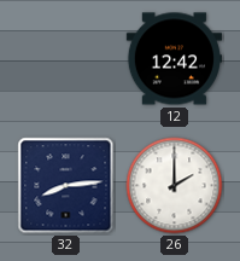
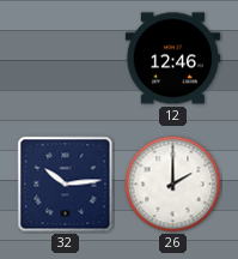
12: 12:42 -> 12:46 (172, 59)
32: 8:14 -> 10:14 (66, 185)
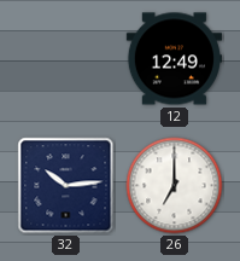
12: 12:46 -> 12:49 (174, 59)
26: 2:00 -> 7:00 (175, 186)
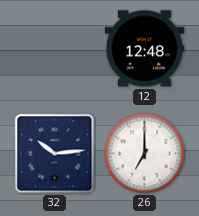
12: 12:49 -> 12:48 (144, 49)
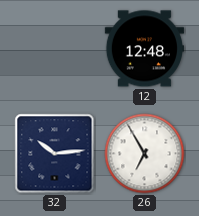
26: 7:00 -> 6:55 (145, 154)
